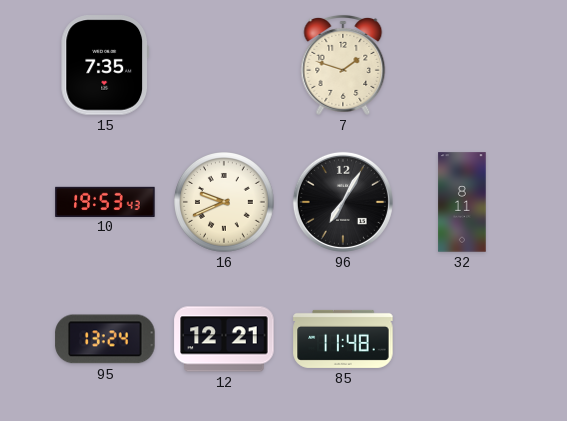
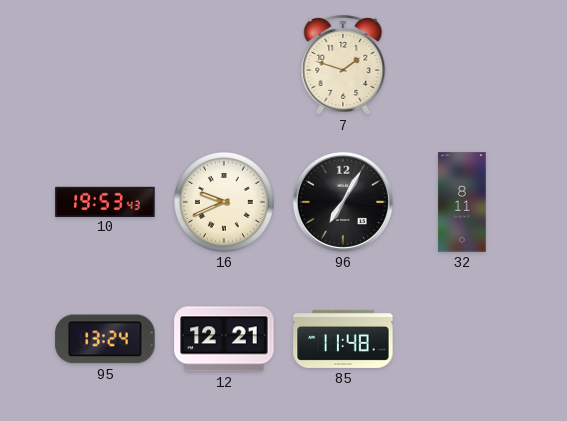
15: 7:35 -> none (105, 65)
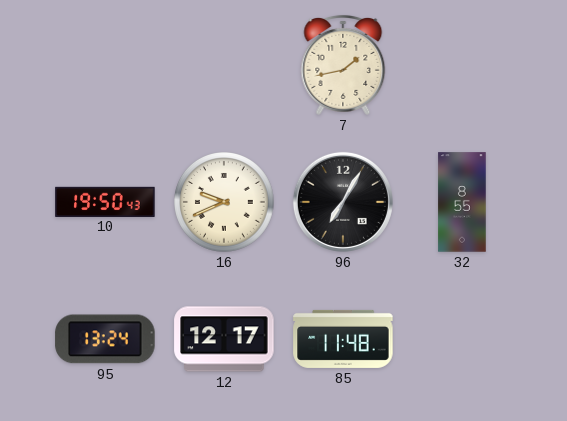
7: 1:48 -> 1:43 (343, 65)
10: 19:53 -> 19:50 (105, 201)
32: 8:11 -> 8:55 (462, 202)
12: 12:21 -> 12:17 (224, 339)
